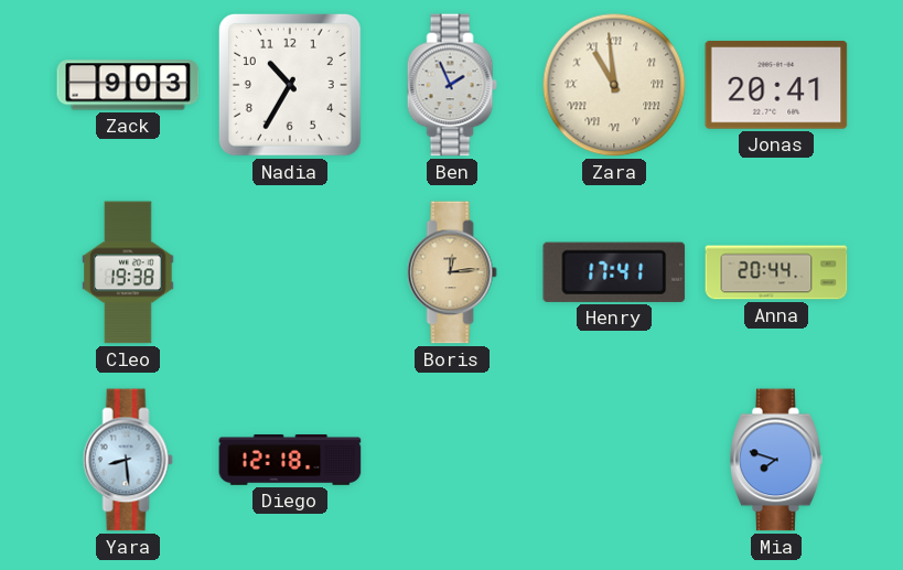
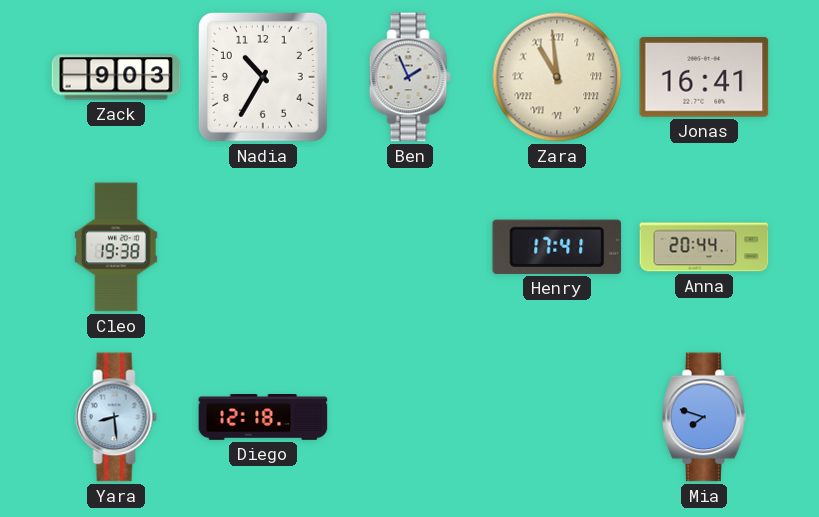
Jonas: 20:41 -> 16:41 (704, 78)
Boris: 12:14 -> none (452, 272)
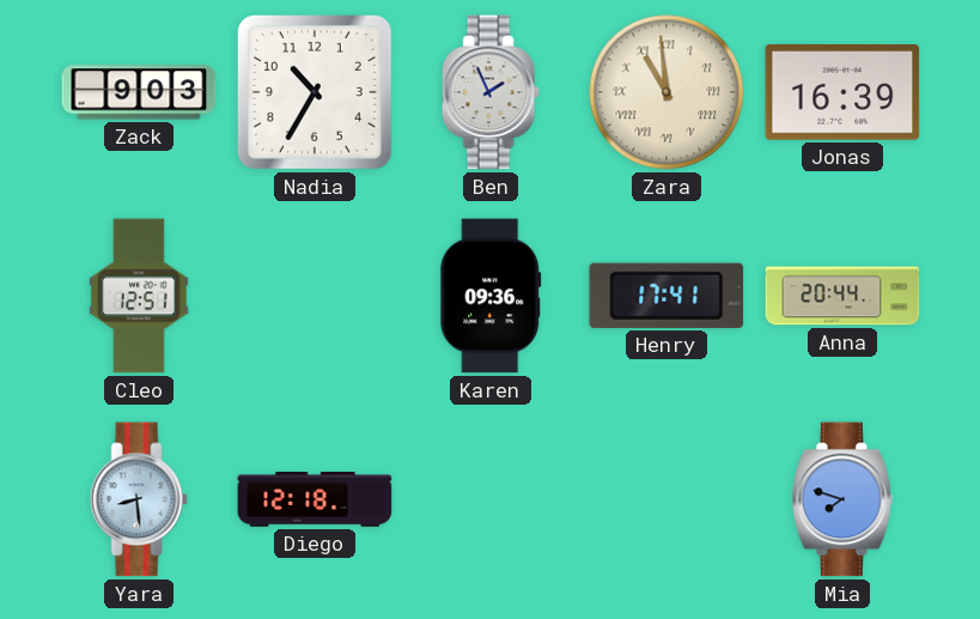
Jonas: 16:41 -> 16:39 (842, 93)
Cleo: 19:38 -> 12:51 (139, 296)
Karen: none -> 09:36 (491, 296)
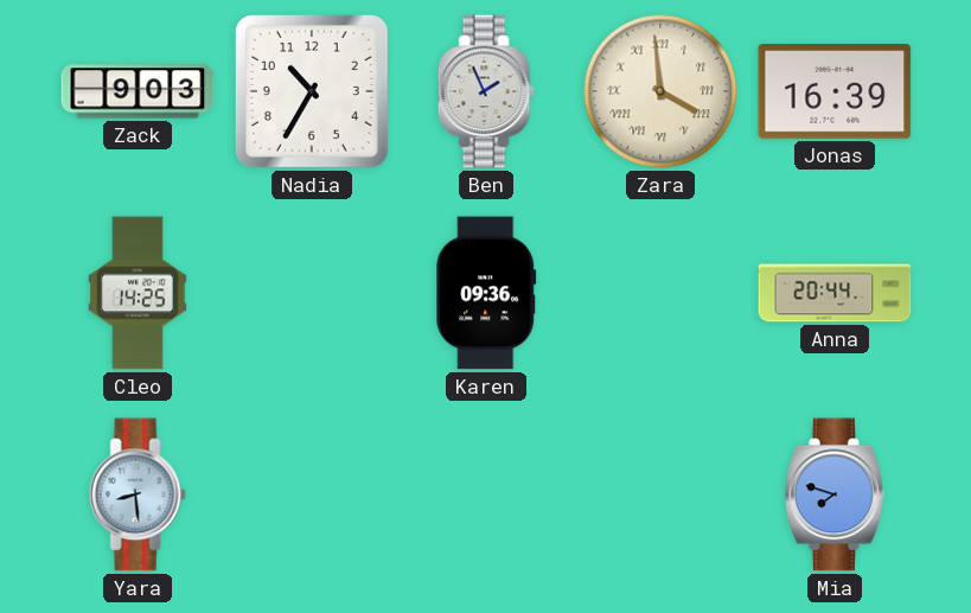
Zara: 10:59 -> 3:59 (660, 91)
Cleo: 12:51 -> 14:25 (138, 293)
Henry: 17:41 -> none (666, 296)
Diego: 12:18 -> none (315, 499)
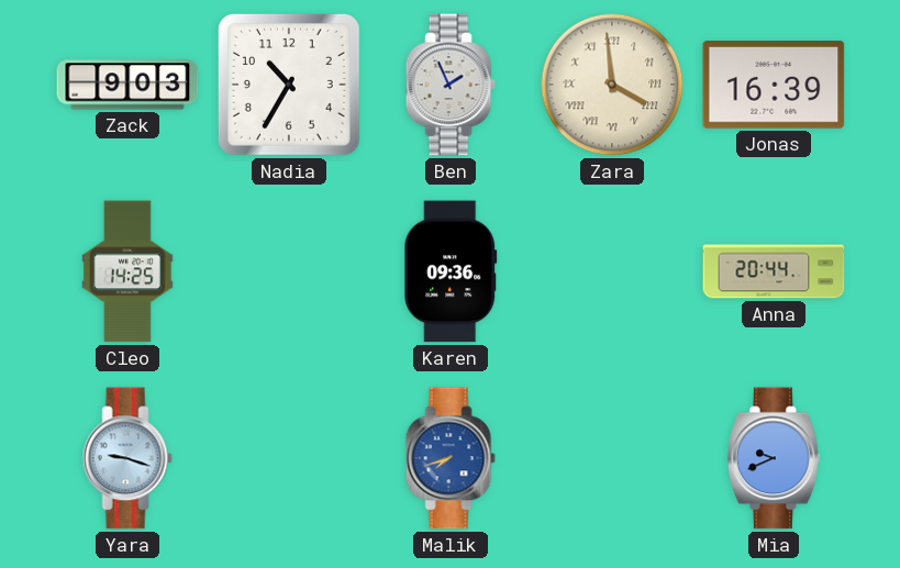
Yara: 8:29 -> 9:18 (127, 458)
Malik: none -> 7:42 (451, 458)
Mia: 7:48 -> 9:41 (774, 458)
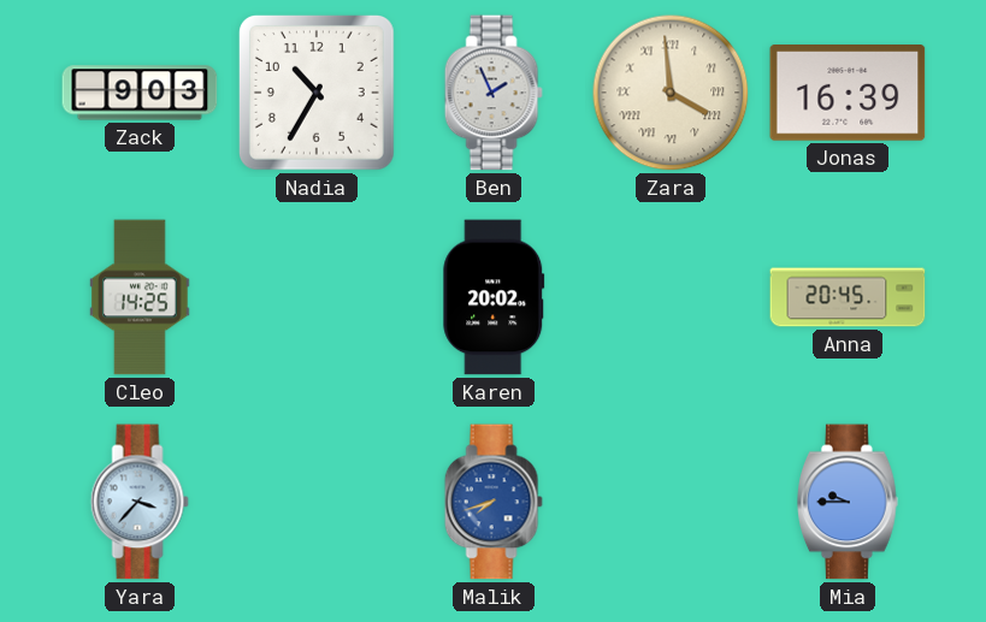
Karen: 09:36 -> 20:02 (494, 297)
Anna: 20:44 -> 20:45 (848, 297)
Yara: 9:18 -> 3:37 (140, 502)
Mia: 9:41 -> 9:45 (848, 502)
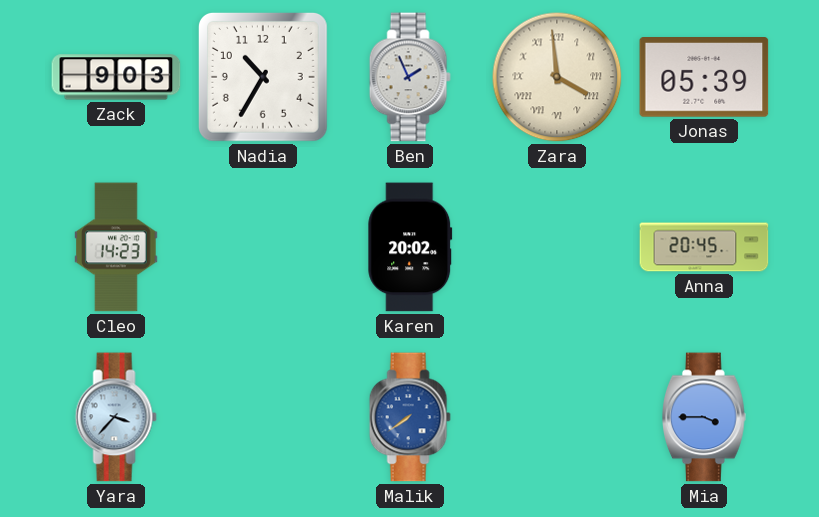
Jonas: 16:39 -> 05:39 (704, 78)
Cleo: 14:25 -> 14:23 (116, 247)
Malik: 7:42 -> 7:39 (410, 417)
Mia: 9:45 -> 3:45 (704, 417)
